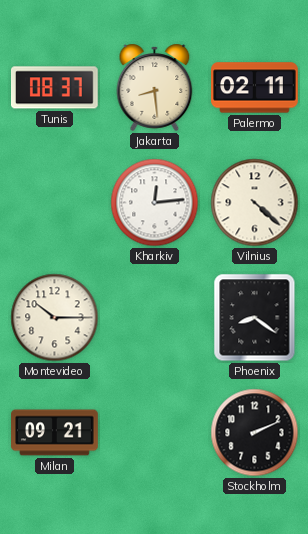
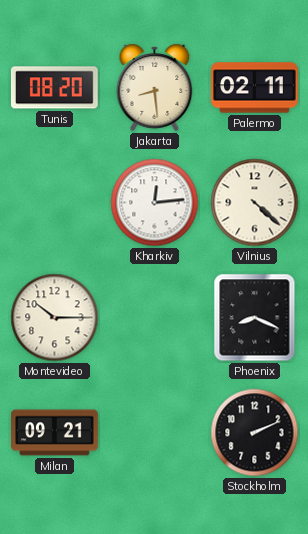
Tunis: 08:37 -> 08:20 (55, 88)
Phoenix: 8:21 -> 8:19 (255, 318)
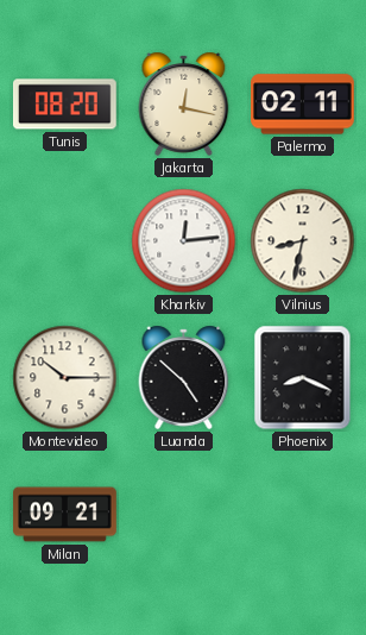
Jakarta: 8:29 -> 12:17 (184, 103)
Vilnius: 4:22 -> 8:32 (303, 241)
Luanda: none -> 4:52 (184, 377)
Stockholm: 2:11 -> none (255, 433)
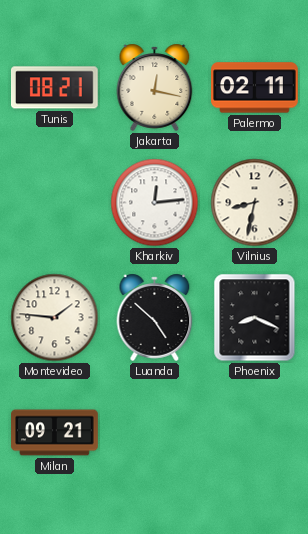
Tunis: 08:20 -> 08:21 (55, 88)
Montevideo: 10:15 -> 1:46 (55, 318)
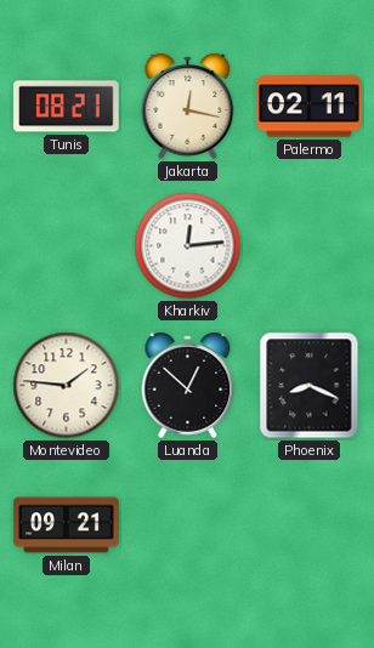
Vilnius: 8:32 -> none (255, 203)
Luanda: 4:52 -> 12:52 (188, 385)
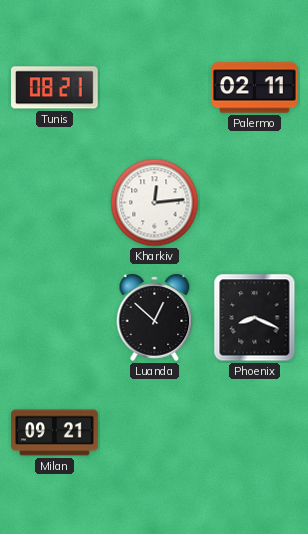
Jakarta: 12:17 -> none (188, 106)
Montevideo: 1:46 -> none (67, 386)
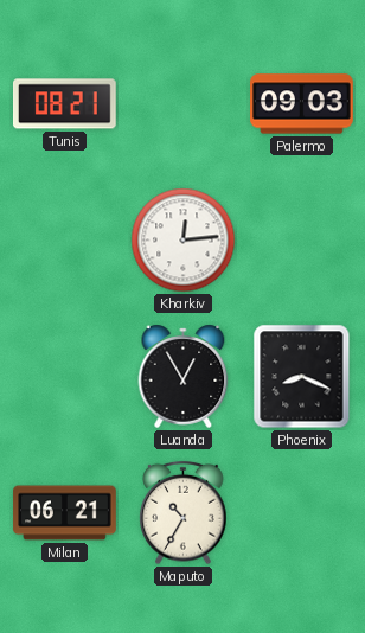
Palermo: 02:11 -> 09:03 (302, 104)
Luanda: 12:52 -> 12:55 (184, 376)
Milan: 09:21 -> 06:21 (65, 513)
Maputo: none -> 10:35 (184, 513)
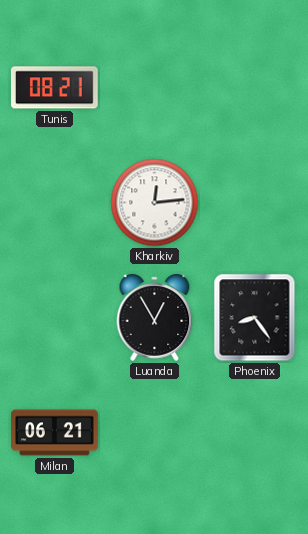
Palermo: 09:03 -> none (302, 104)
Phoenix: 8:19 -> 8:24 (255, 318)
Maputo: 10:35 -> none (184, 513)
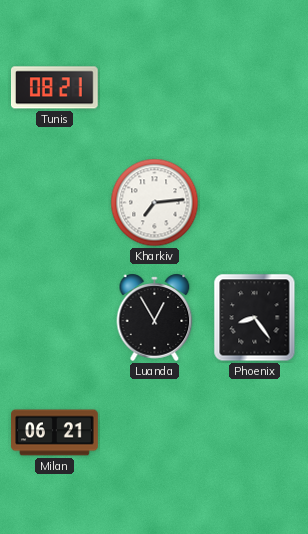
Kharkiv: 12:14 -> 7:14 (155, 203)
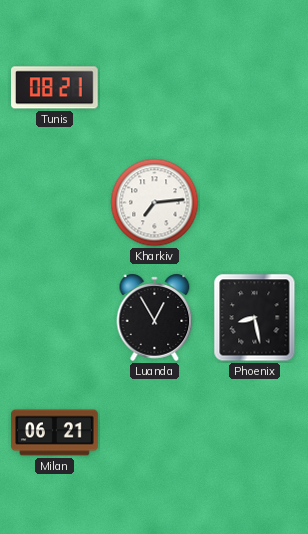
Phoenix: 8:24 -> 8:28 (255, 318)
